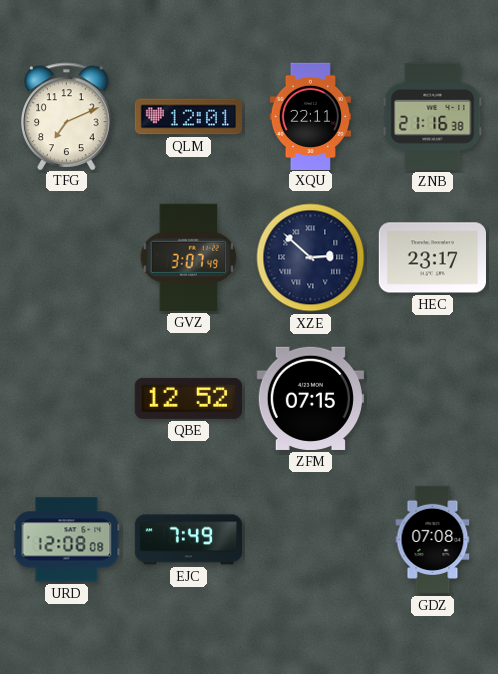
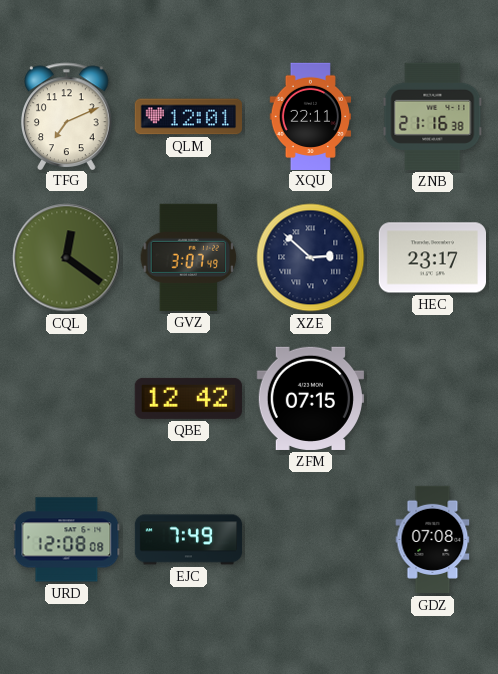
CQL: none -> 12:21 (67, 258)
QBE: 12:52 -> 12:42 (188, 398)
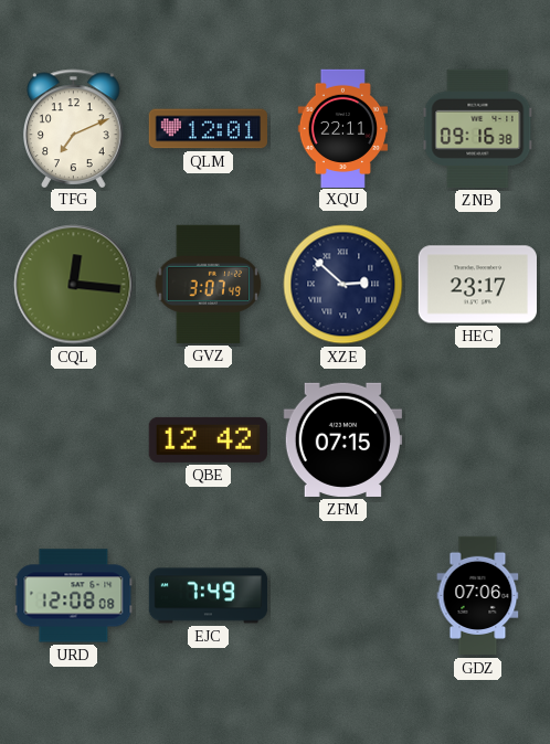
ZNB: 21:16 -> 09:16 (478, 128)
CQL: 12:21 -> 12:16 (74, 285)
GDZ: 07:08 -> 07:06 (478, 596)
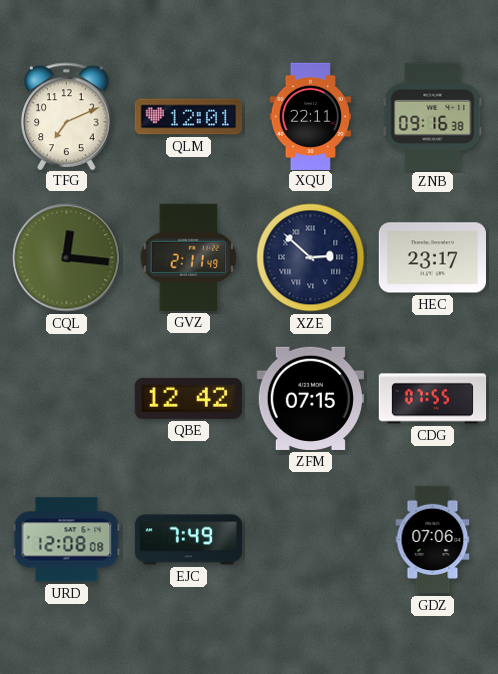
GVZ: 3:07 -> 2:11 (189, 257)
CDG: none -> 07:55 (433, 399)
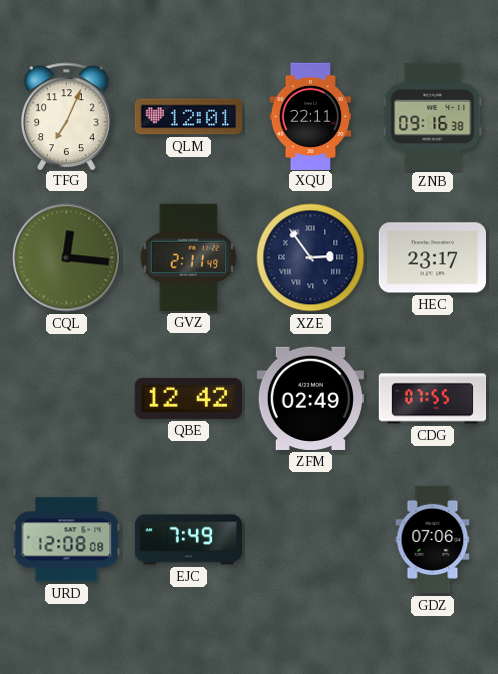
TFG: 7:11 -> 7:04 (67, 116)
XZE: 2:52 -> 2:54 (311, 258)
ZFM: 07:15 -> 02:49 (310, 398)
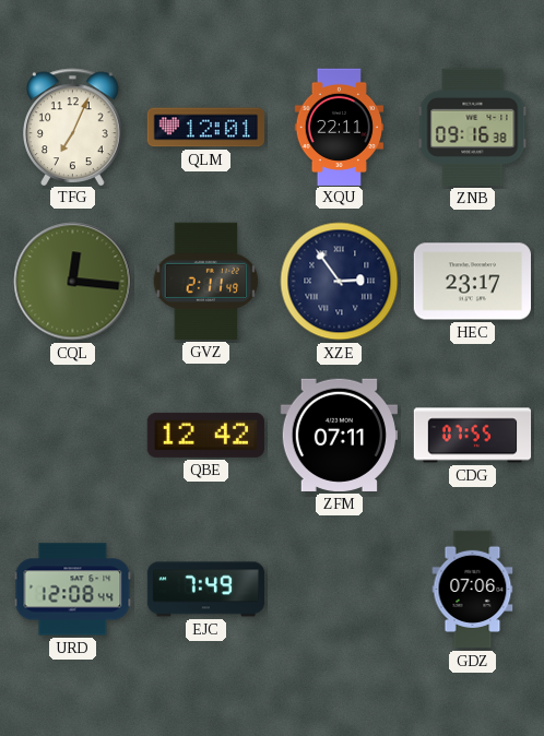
ZFM: 02:49 -> 07:11 (339, 435)
URD: 12:08:08 -> 12:08:44 (73, 590)
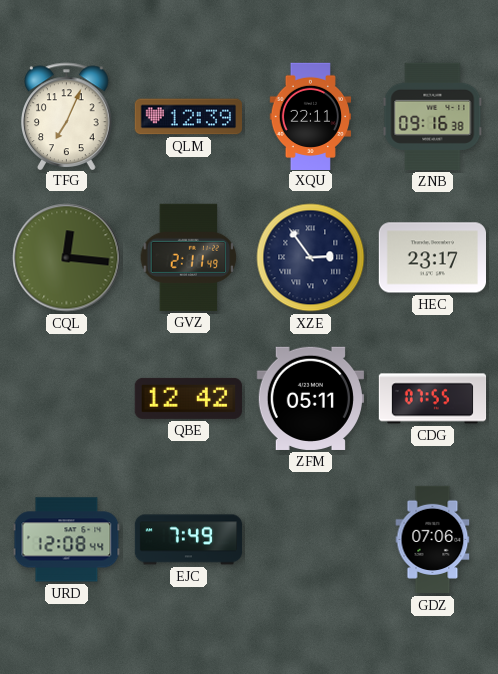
QLM: 12:01 -> 12:39 (188, 117)
ZFM: 07:11 -> 05:11 (310, 398)
